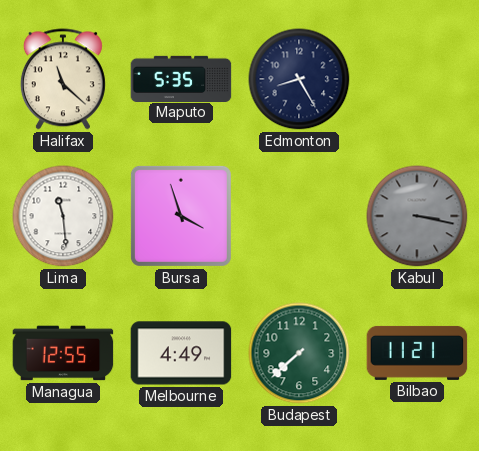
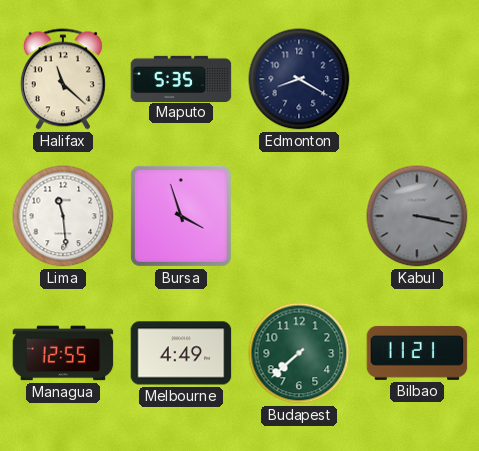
Edmonton: 8:25 -> 8:20 (299, 79)
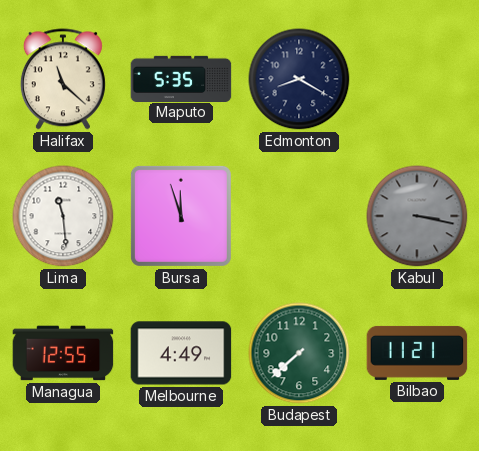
Bursa: 3:57 -> 11:57 (181, 216)
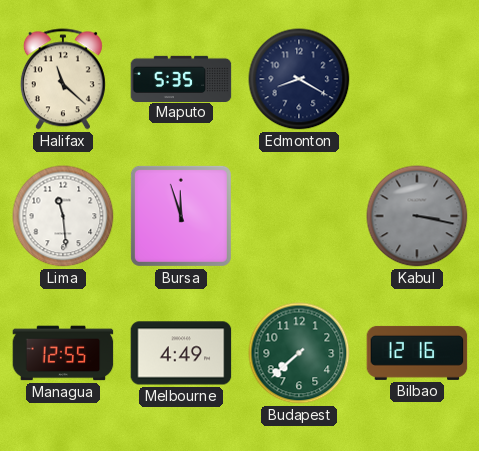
Bilbao: 11:21 -> 12:16 (417, 353)
